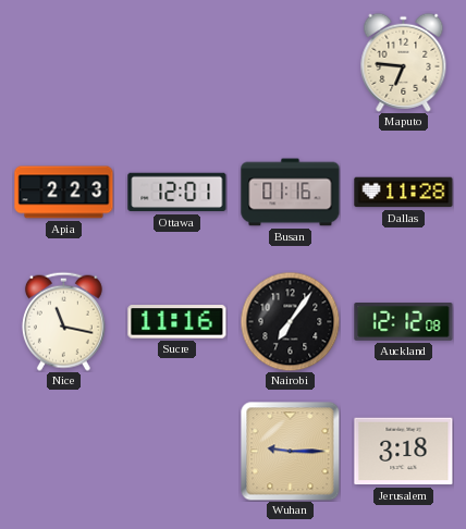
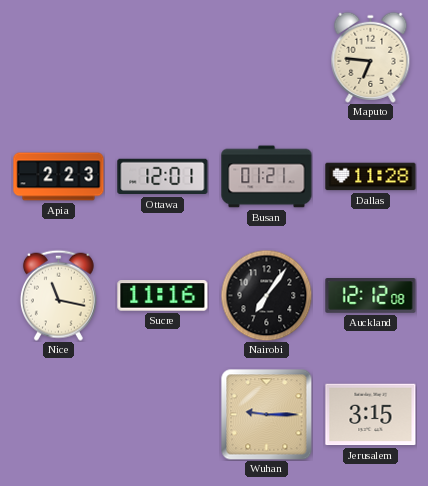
Busan: 01:16 -> 01:21 (267, 177)
Jerusalem: 3:18 -> 3:15 (371, 415)
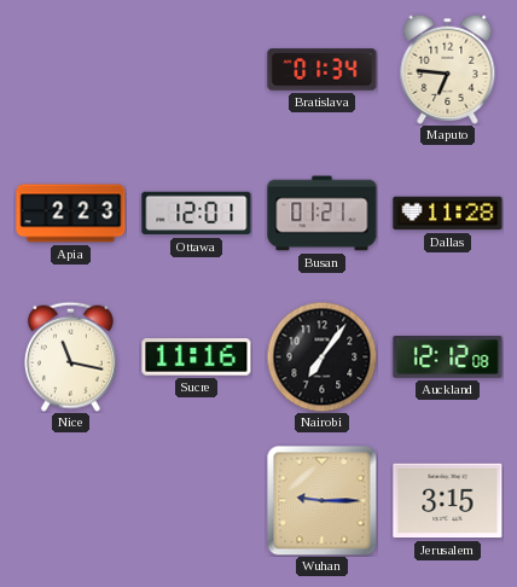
Bratislava: none -> 01:34 (323, 70)
